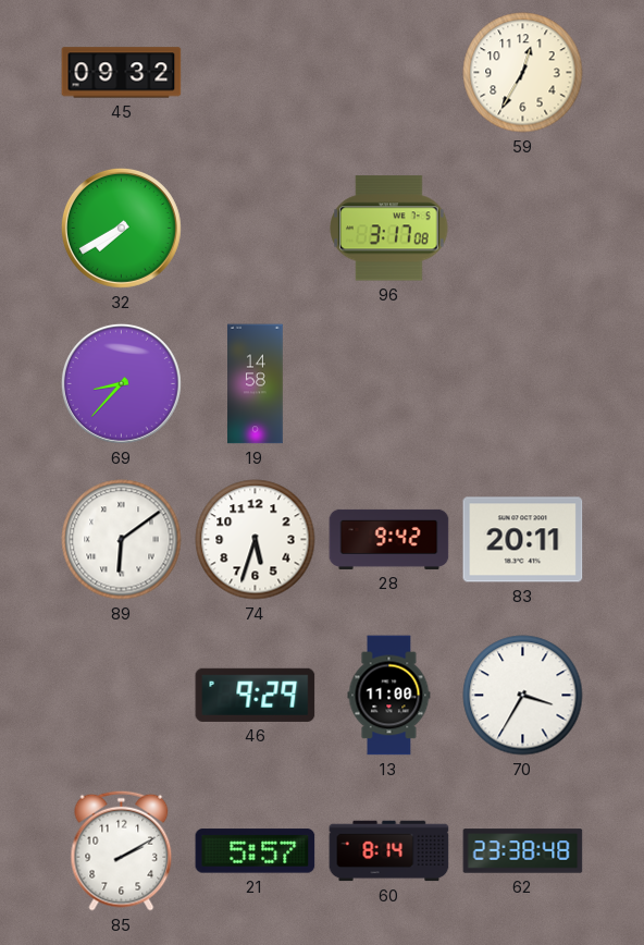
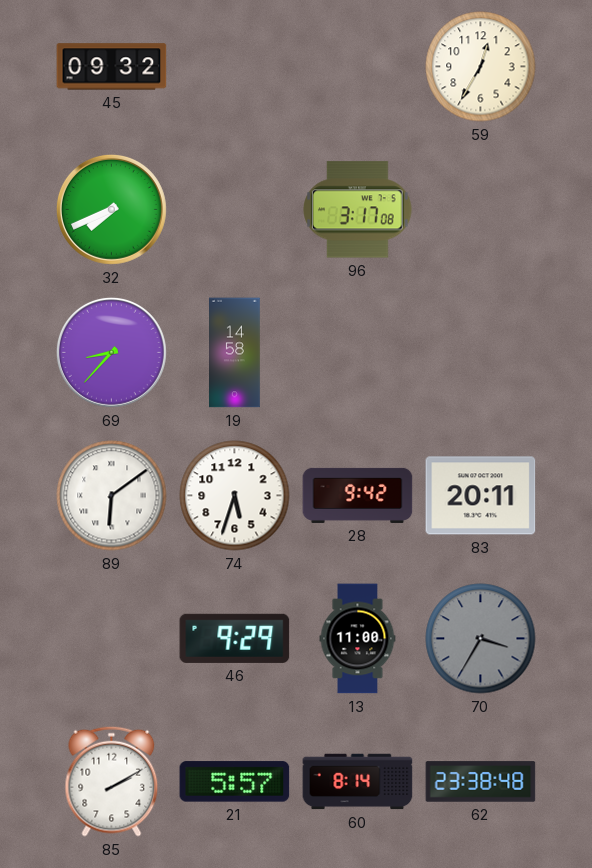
32: 7:40 -> 7:41 (111, 209)
70 dial: white -> grey (481, 639)
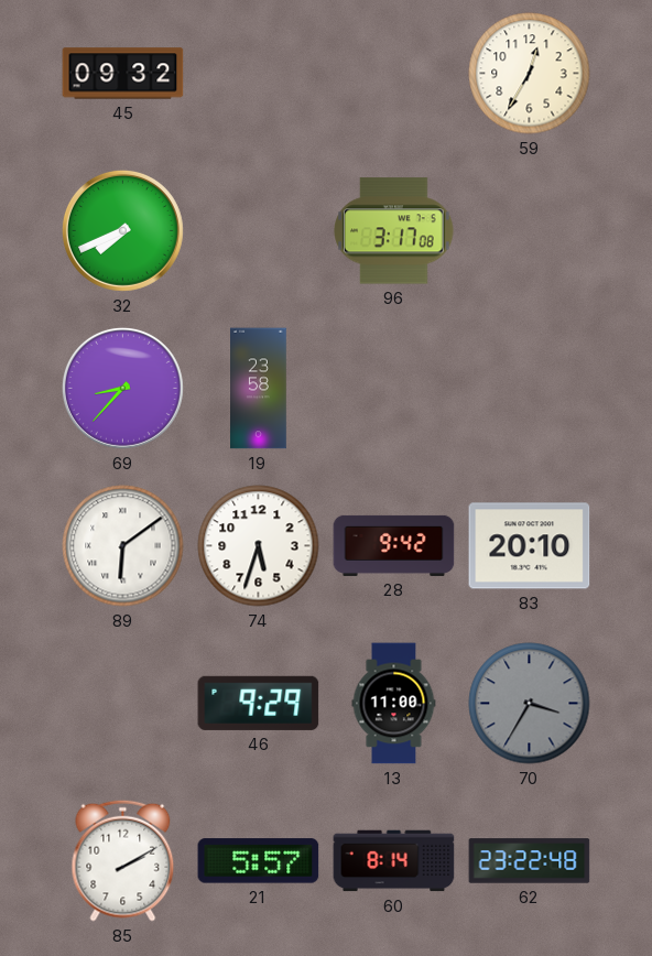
19: 14:58 -> 23:58 (259, 389)
83: 20:11 -> 20:10 (530, 546)
62: 23:38 -> 23:22 (530, 861)
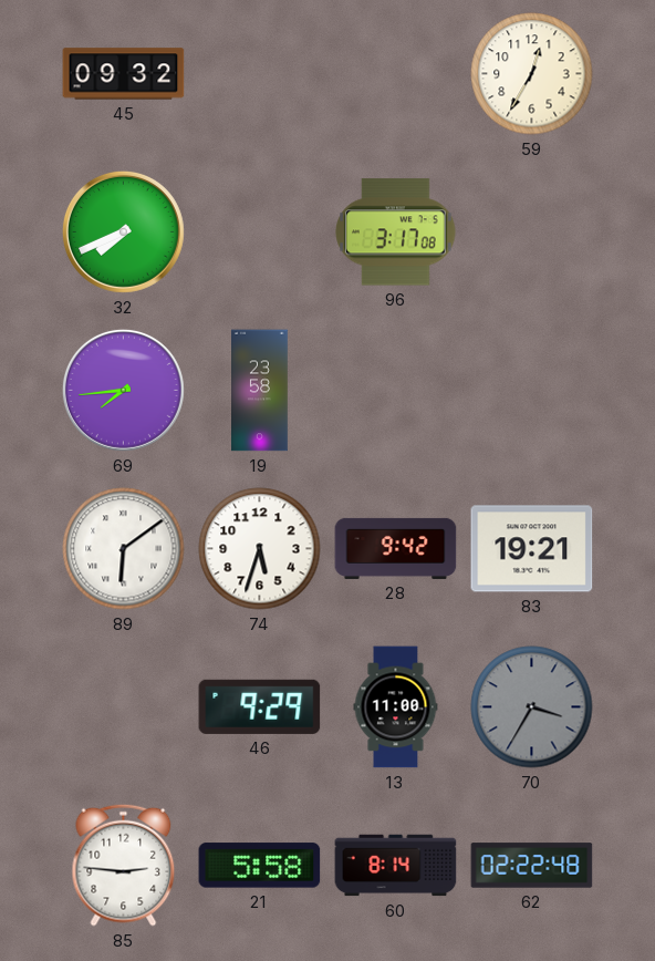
69: 8:37 -> 7:44 (123, 390)
83: 20:10 -> 19:21 (532, 549)
85: 2:10 -> 2:46 (124, 865)
21: 5:57 -> 5:58 (260, 866)
62: 23:22 -> 02:22 (532, 866)
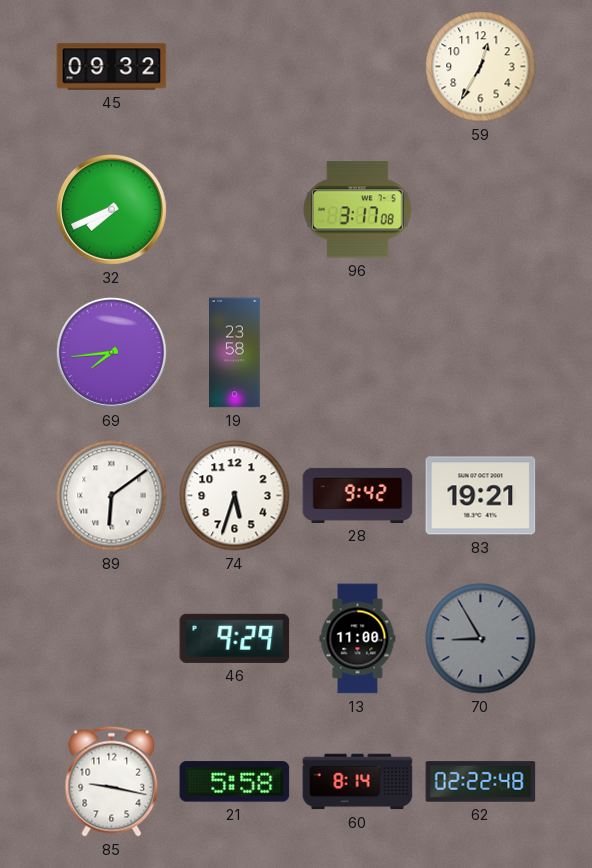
70: 3:35 -> 8:55 (481, 639)
85: 2:46 -> 9:17 (112, 781)
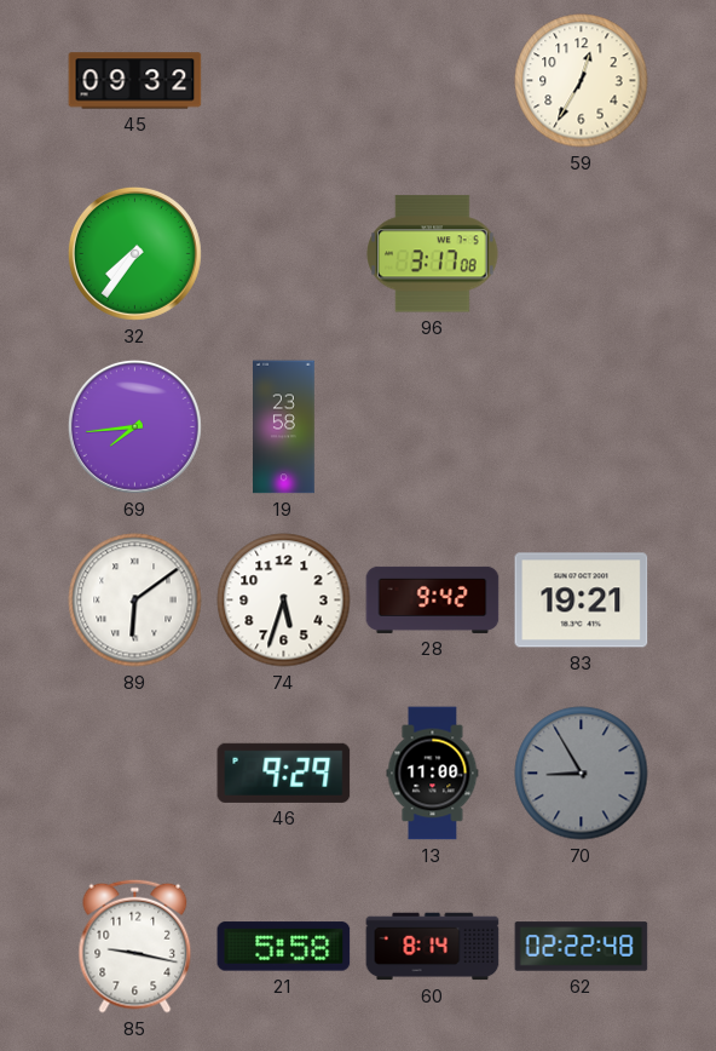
32: 7:41 -> 7:36 (134, 253)
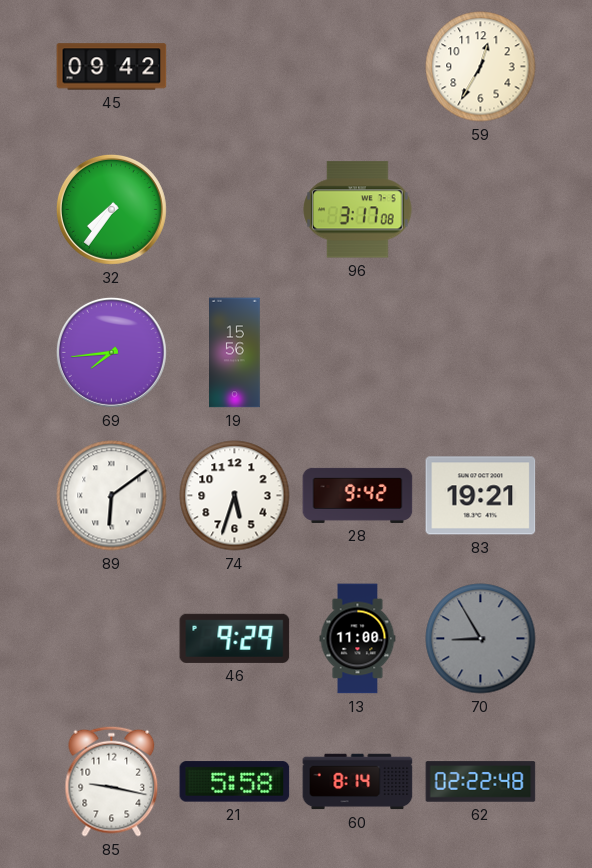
45: 09:32 -> 09:42 (112, 67)
19: 23:58 -> 15:56 (235, 353)
